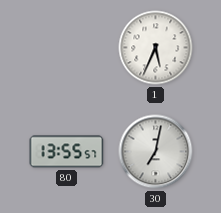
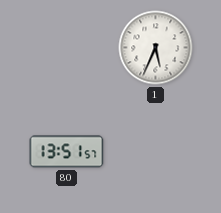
80: 13:55 -> 13:51 (67, 152)
30: 7:02 -> none (156, 152)
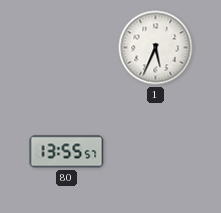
80: 13:51 -> 13:55 (67, 152)
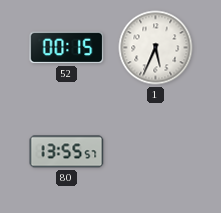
52: none -> 00:15 (67, 48)
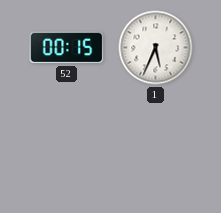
80: 13:55 -> none (67, 152)
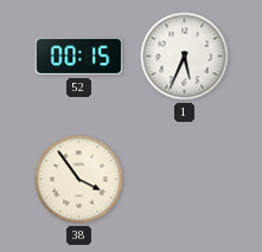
38: none -> 3:54 (79, 180)
